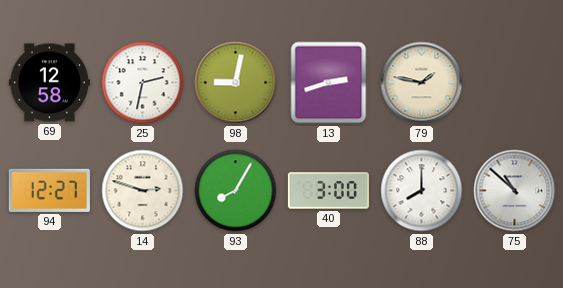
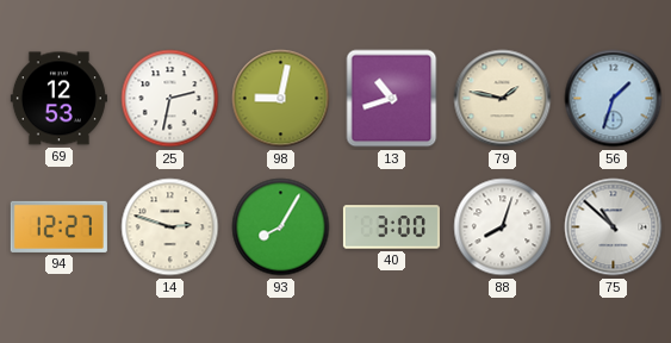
69: 12:58 -> 12:53 (58, 99)
13: 2:42 -> 10:42 (392, 99)
56: none -> 1:33 (614, 99)
88: 8:00 -> 8:03 (503, 227)
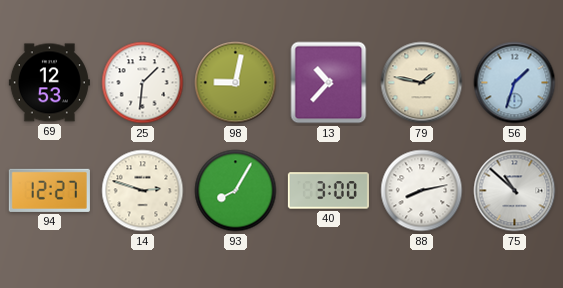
25: 2:32 -> 1:31 (143, 83)
13: 10:42 -> 10:37 (329, 83)
88: 8:03 -> 8:13 (422, 191)
